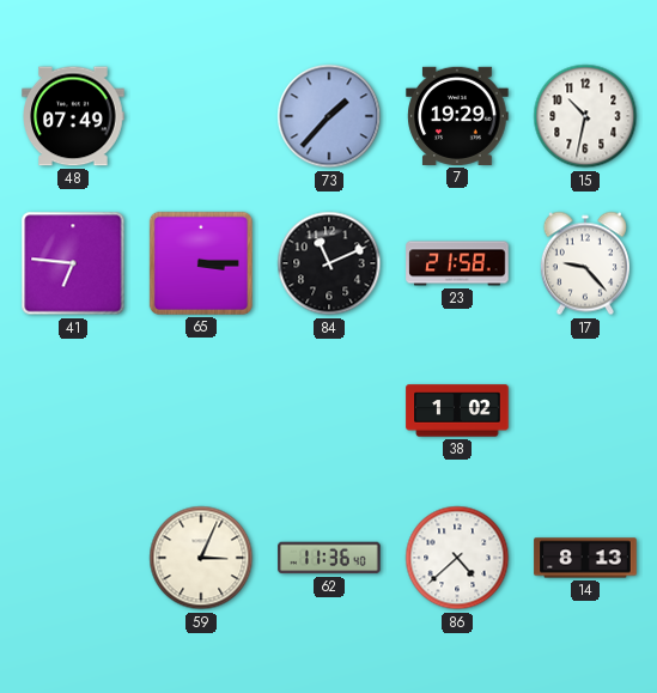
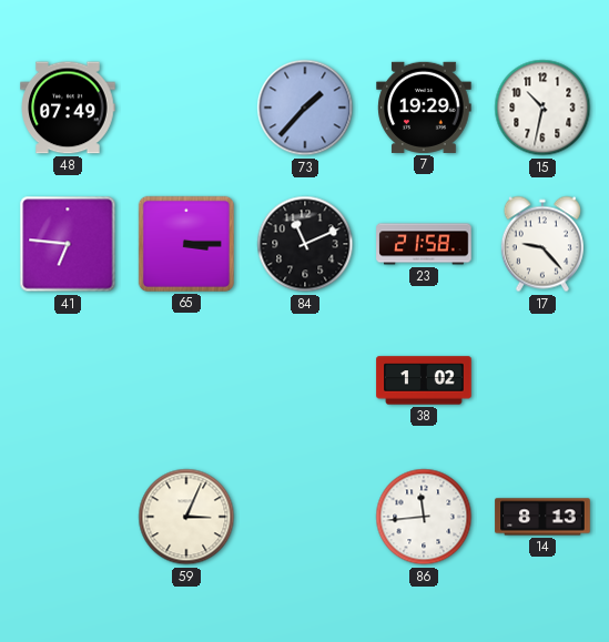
62: 11:36 -> none (329, 558)
86: 4:38 -> 11:44 (424, 517)
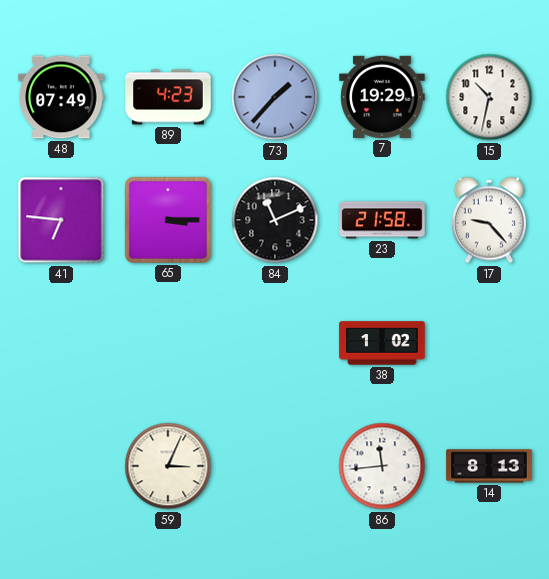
89: none -> 4:23 (168, 97)
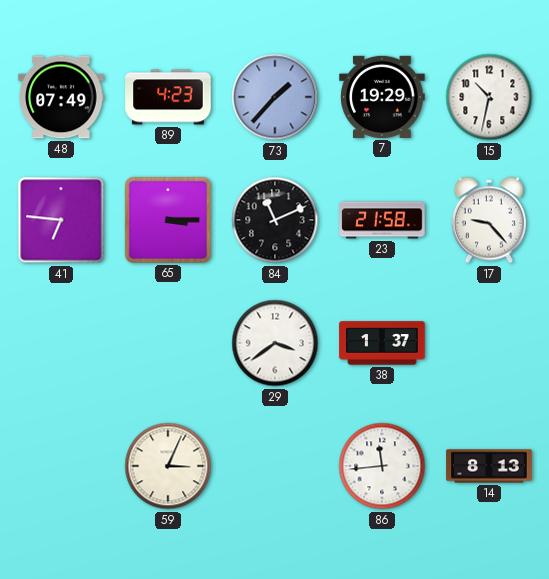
29: none -> 3:39 (275, 343)
38: 1:02 -> 1:37 (382, 343)
